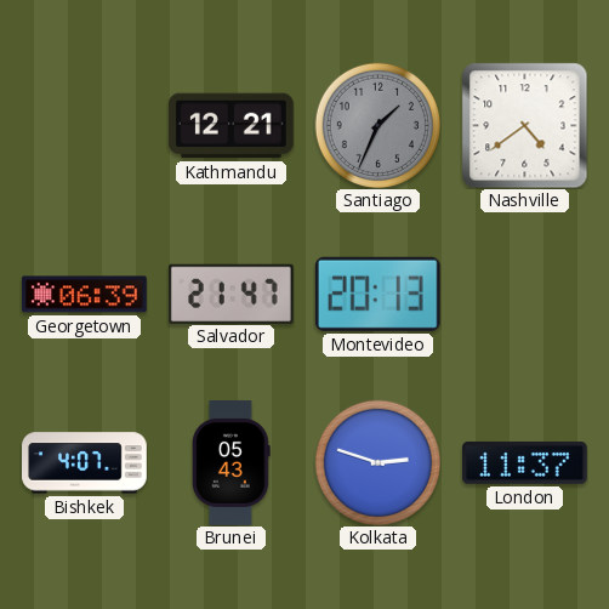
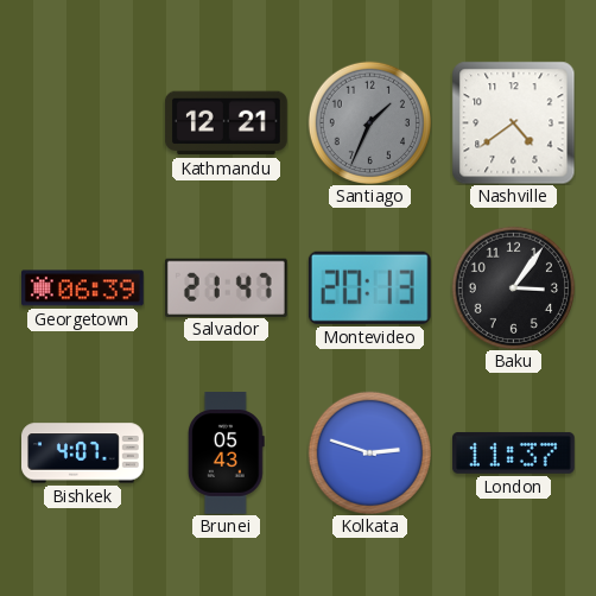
Baku: none -> 3:06 (513, 287)
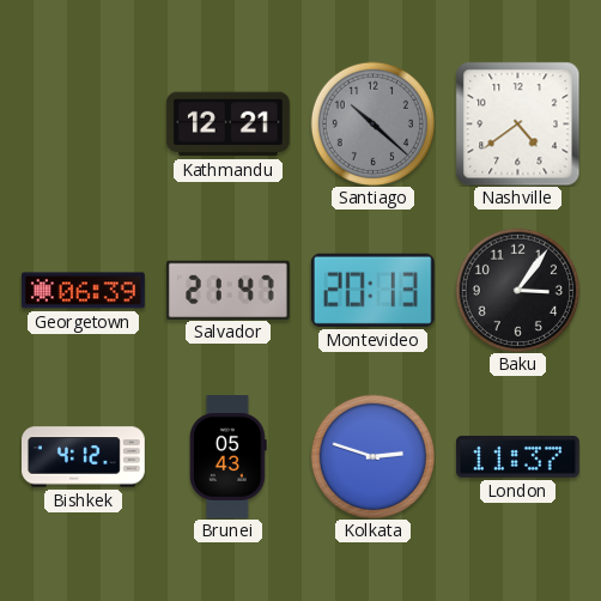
Santiago: 1:34 -> 10:22 (372, 123)
Bishkek: 4:07 -> 4:12 (84, 457)
